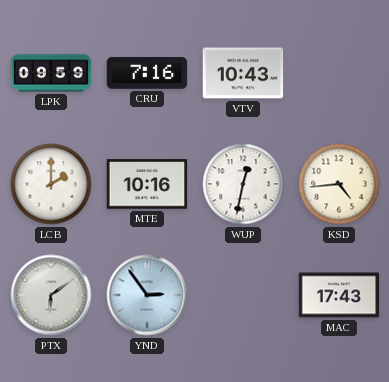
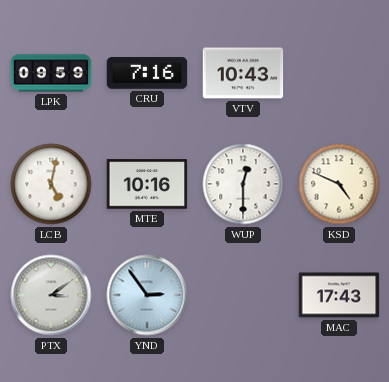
LCB: 2:00 -> 5:02 (51, 184)
WUP: 12:32 -> 12:30 (243, 184)
KSD: 4:44 -> 4:49 (339, 184)
PTX: 6:09 -> 3:09 (51, 295)
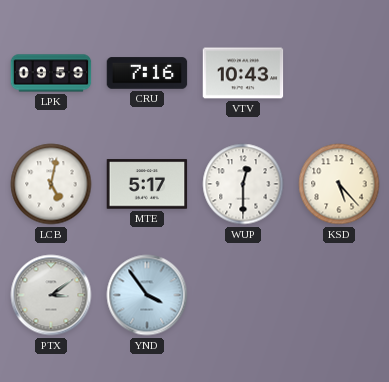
MTE: 10:16 -> 5:17 (147, 184)
KSD: 4:49 -> 5:23 (339, 184)
YND: 2:54 -> 3:54 (147, 295)
MAC: 17:43 -> none (339, 295)
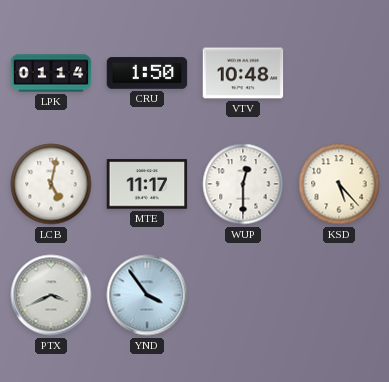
LPK: 09:59 -> 01:14 (51, 73)
CRU: 7:16 -> 1:50 (147, 73)
VTV: 10:43 -> 10:48 (243, 73)
MTE: 5:17 -> 11:17 (147, 184)
PTX: 3:09 -> 3:41 (51, 295)
